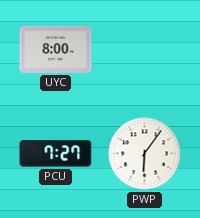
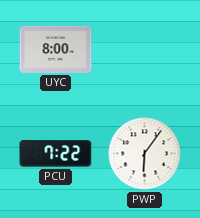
PCU: 7:27 -> 7:22 (56, 154)
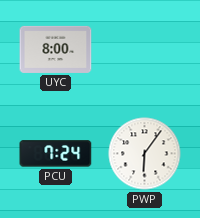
PCU: 7:22 -> 7:24 (56, 154)
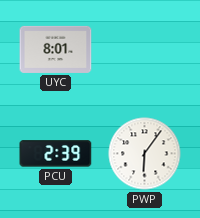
UYC: 8:00 -> 8:01 (56, 49)
PCU: 7:24 -> 2:39 (56, 154)
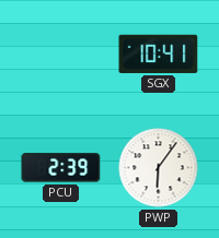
UYC: 8:01 -> none (56, 49)
SGX: none -> 10:41 (159, 53)
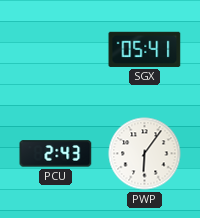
SGX: 10:41 -> 05:41 (145, 49)
PCU: 2:39 -> 2:43 (56, 154)
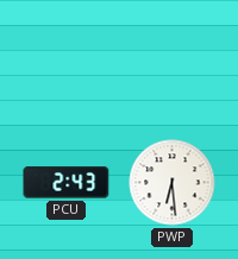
SGX: 05:41 -> none (145, 49)
PWP: 6:06 -> 6:29 (173, 183)
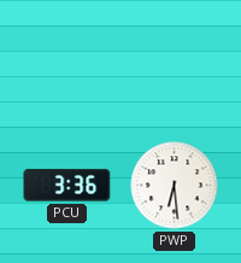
PCU: 2:43 -> 3:36 (67, 186)
